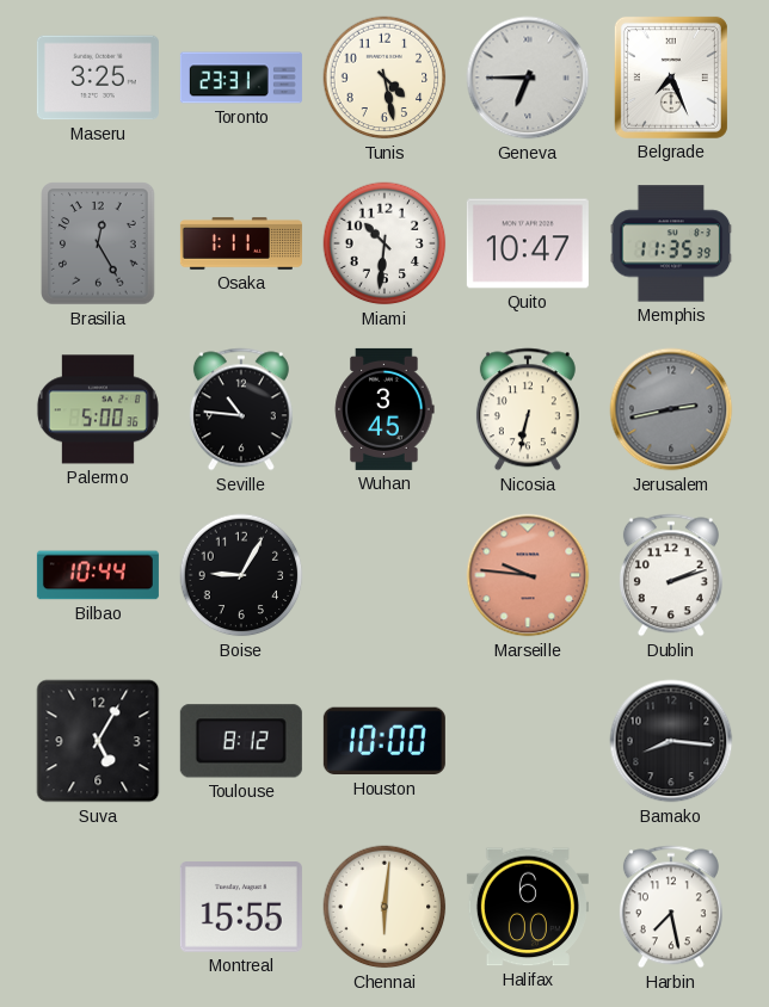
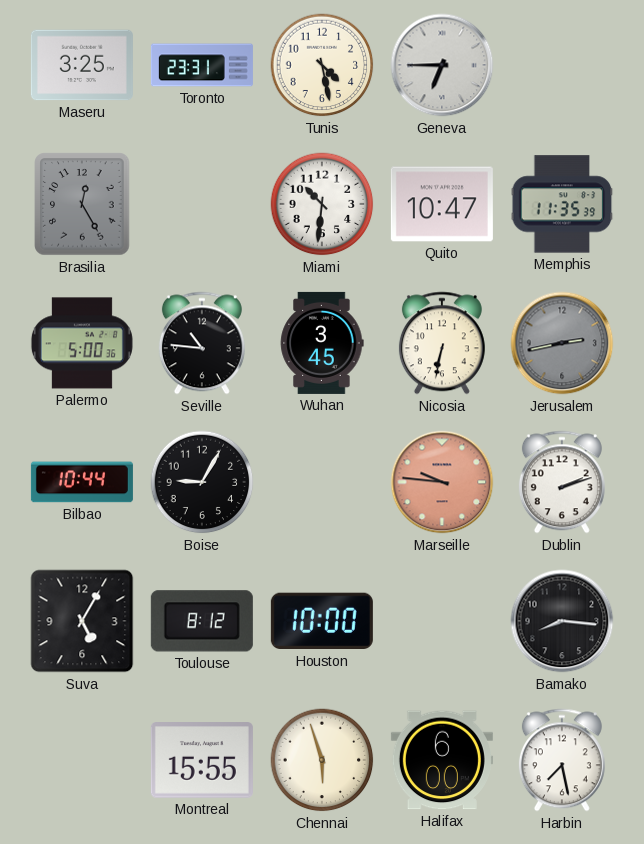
Belgrade: 7:26 -> none (671, 78)
Osaka: 1:11 -> none (241, 243)
Chennai: 6:01 -> 5:57 (322, 760)
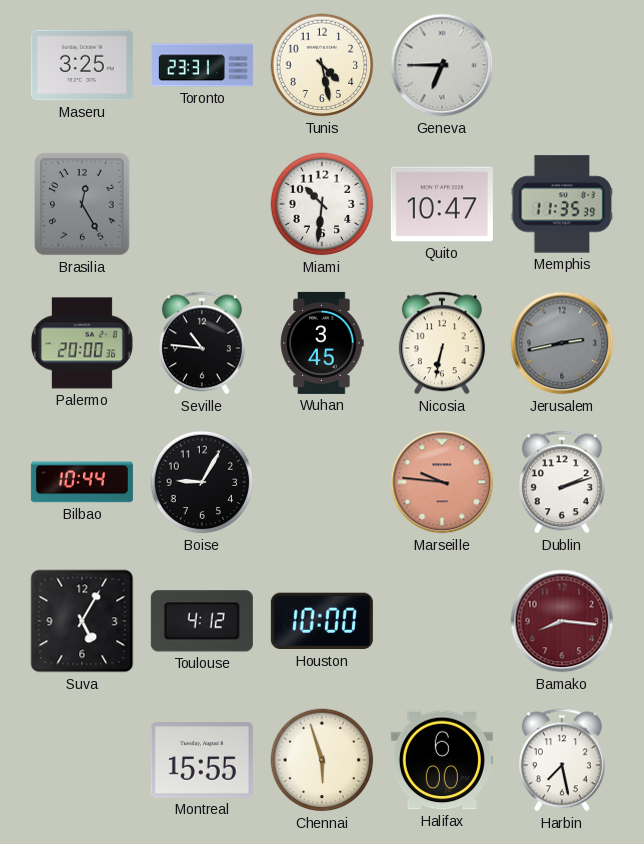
Palermo: 5:00 -> 20:00 (82, 343)
Toulouse: 8:12 -> 4:12 (202, 621)
Bamako dial: black -> burgundy (562, 621)
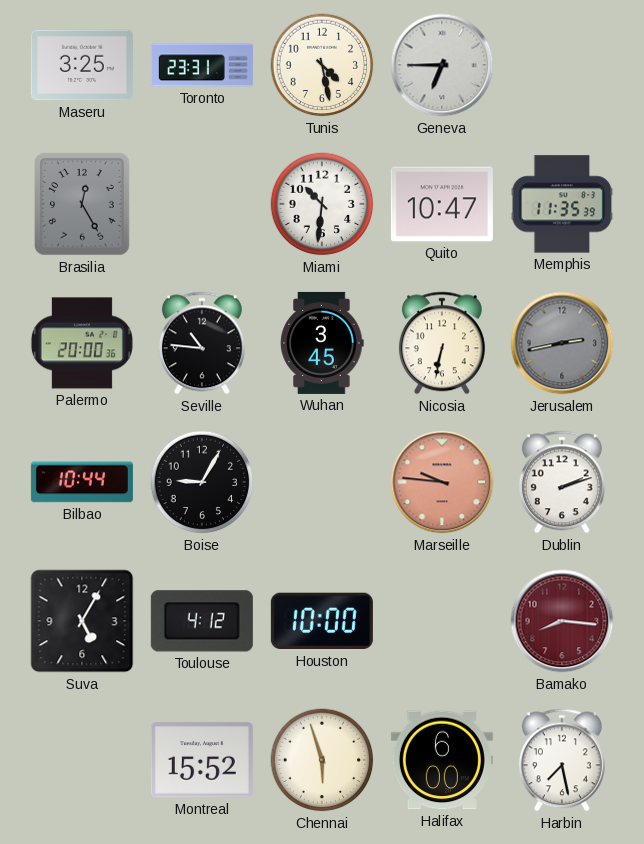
Montreal: 15:55 -> 15:52 (202, 760)
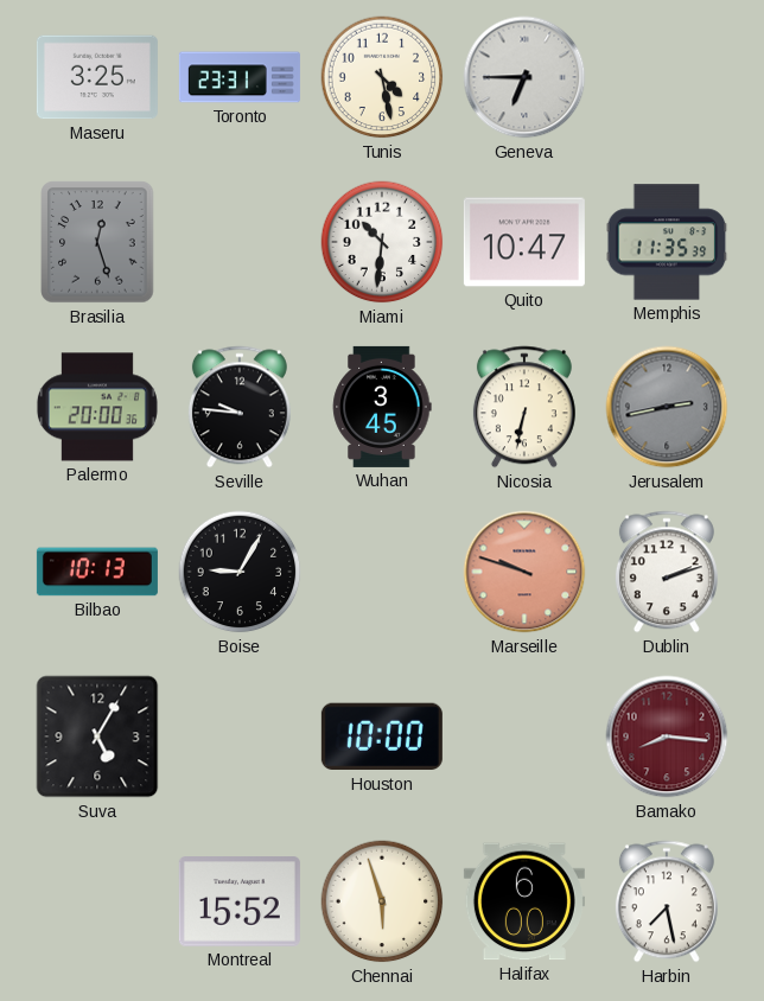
Brasilia: 12:25 -> 12:27 (97, 242)
Seville: 10:46 -> 9:46 (240, 407)
Bilbao: 10:44 -> 10:13 (97, 572)
Marseille: 9:46 -> 9:48 (524, 572)
Toulouse: 4:12 -> none (202, 621)
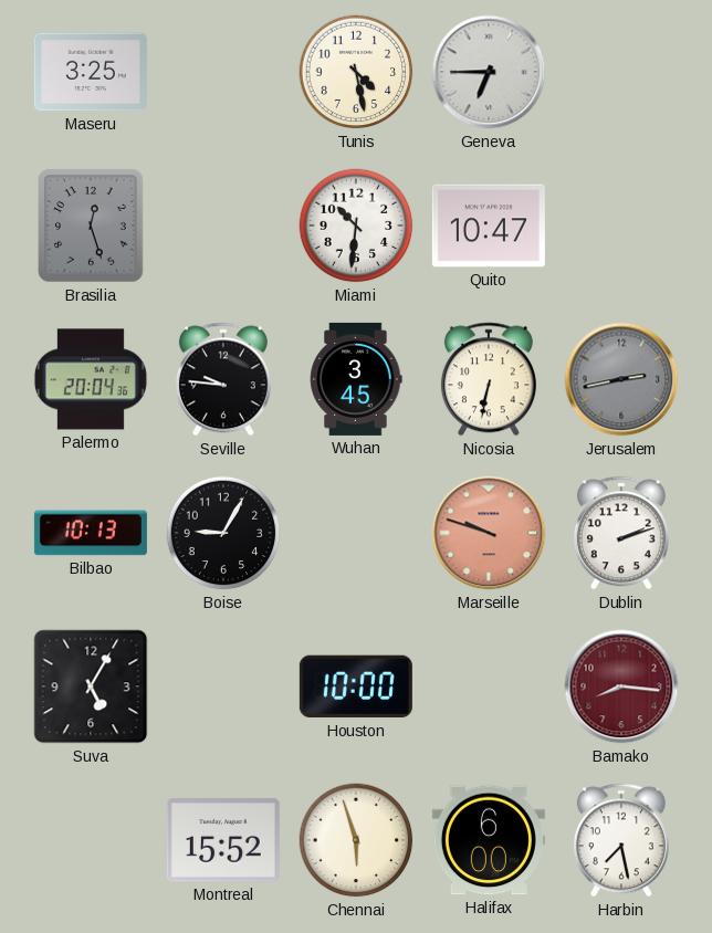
Toronto: 23:31 -> none (240, 77)
Memphis: 11:35 -> none (667, 242)
Palermo: 20:00 -> 20:04 (91, 379)
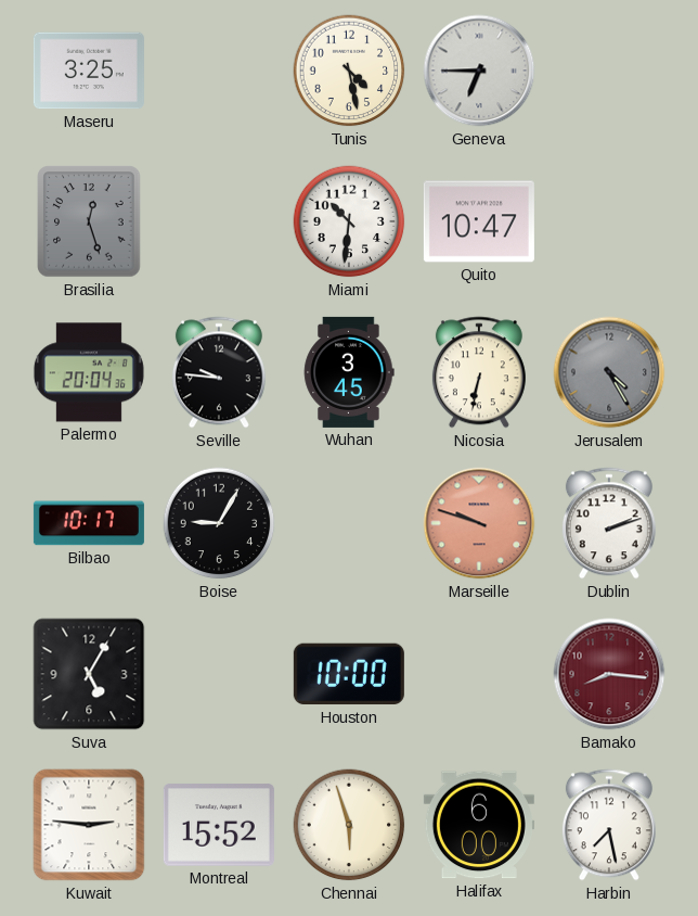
Jerusalem: 2:43 -> 4:25 (609, 372)
Bilbao: 10:13 -> 10:17 (89, 523)
Kuwait: none -> 2:46 (89, 825)
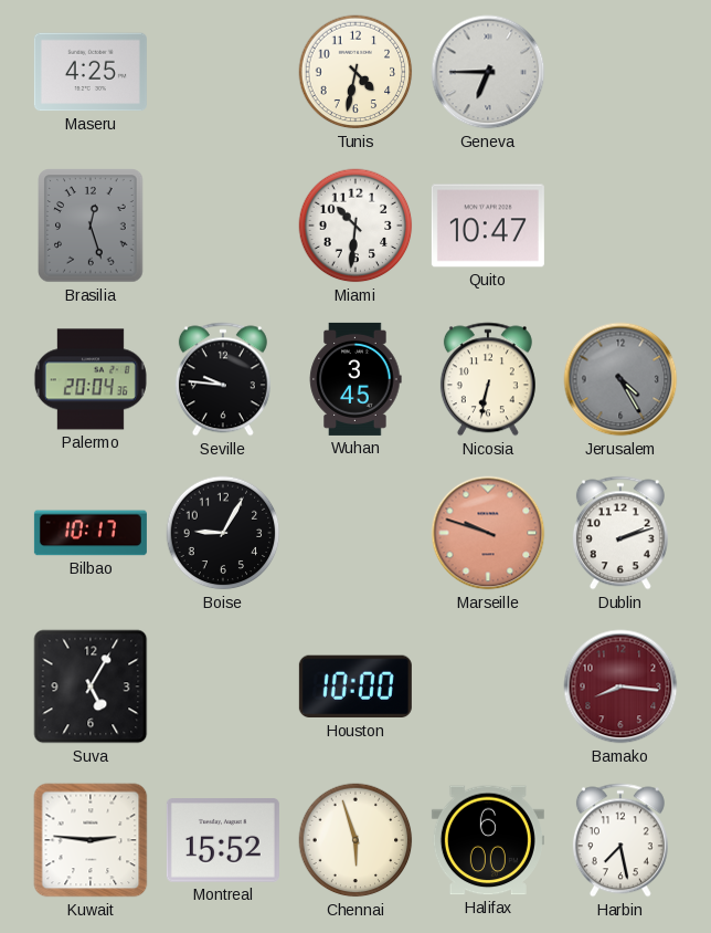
Maseru: 3:25 -> 4:25 (91, 72)
Tunis: 4:28 -> 4:32 (355, 72)
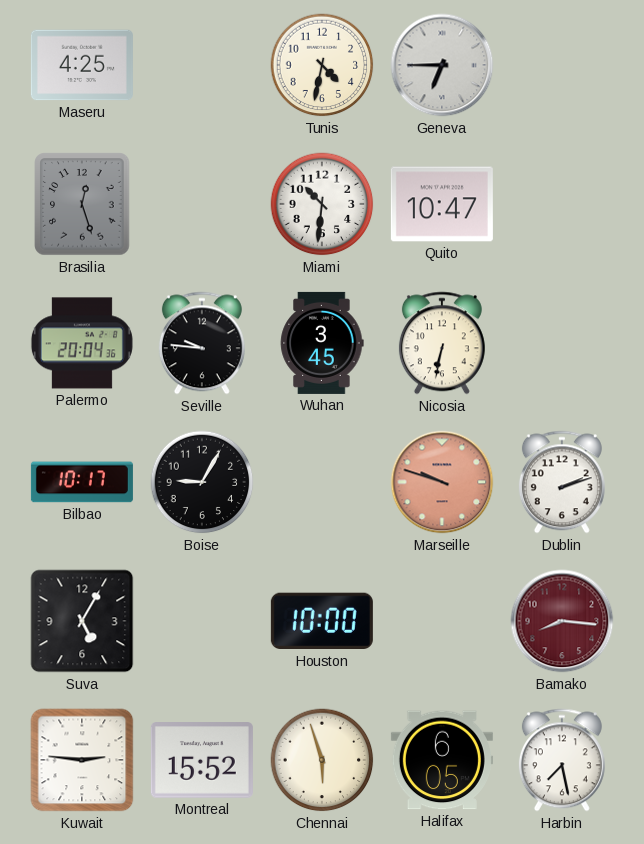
Jerusalem: 4:25 -> none (620, 379)
Halifax: 6:00 -> 6:05 (442, 760)
